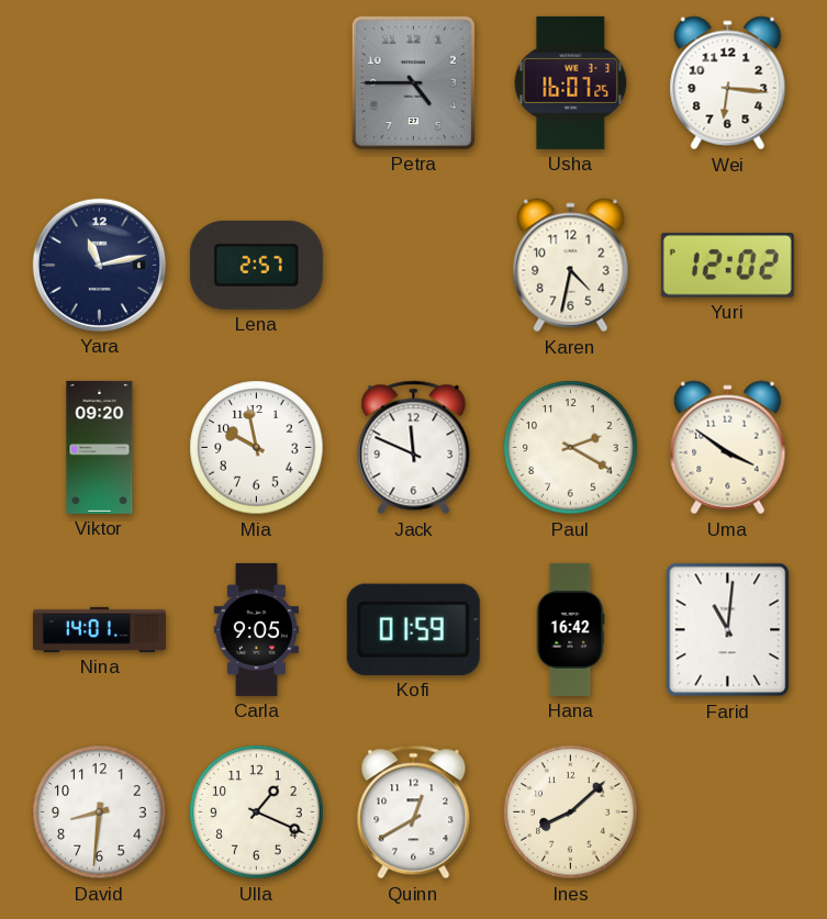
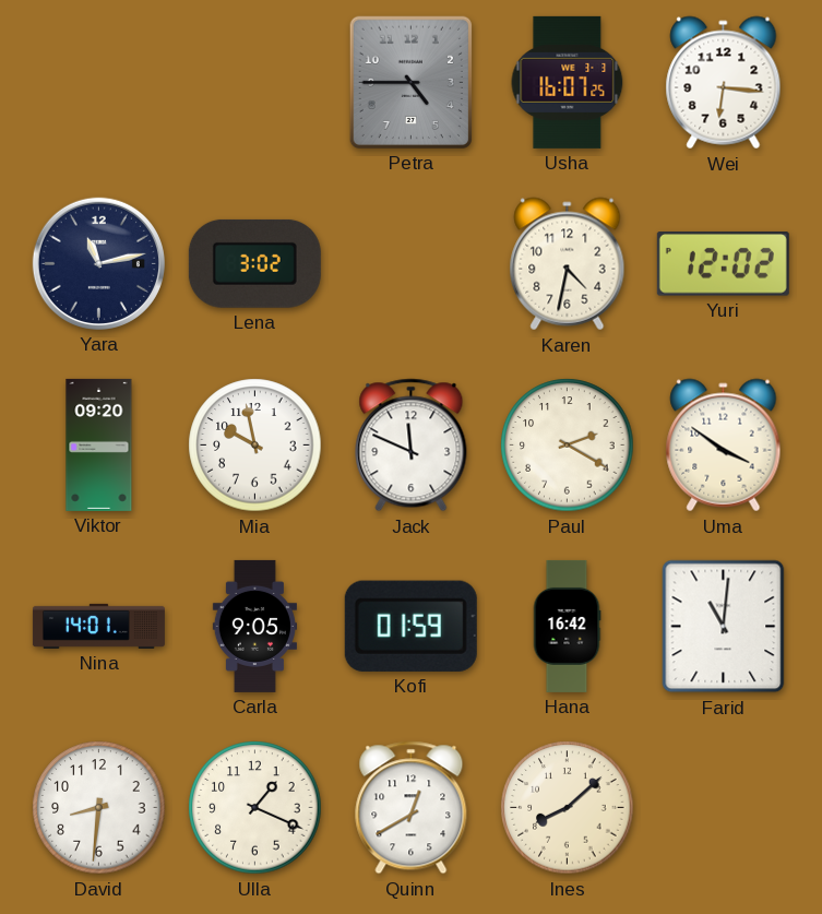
Lena: 2:57 -> 3:02 (254, 263)
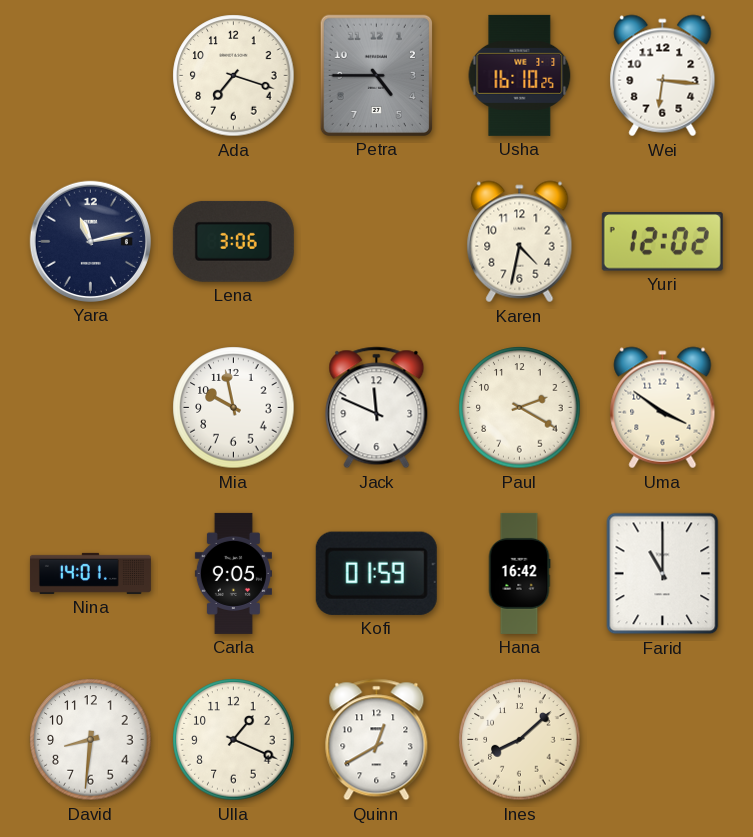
Ada: none -> 7:18 (234, 76)
Usha: 16:07 -> 16:10 (520, 75)
Lena: 3:02 -> 3:06 (233, 241)
Viktor: 09:20 -> none (99, 444)
Farid: 11:01 -> 11:00 (663, 574)
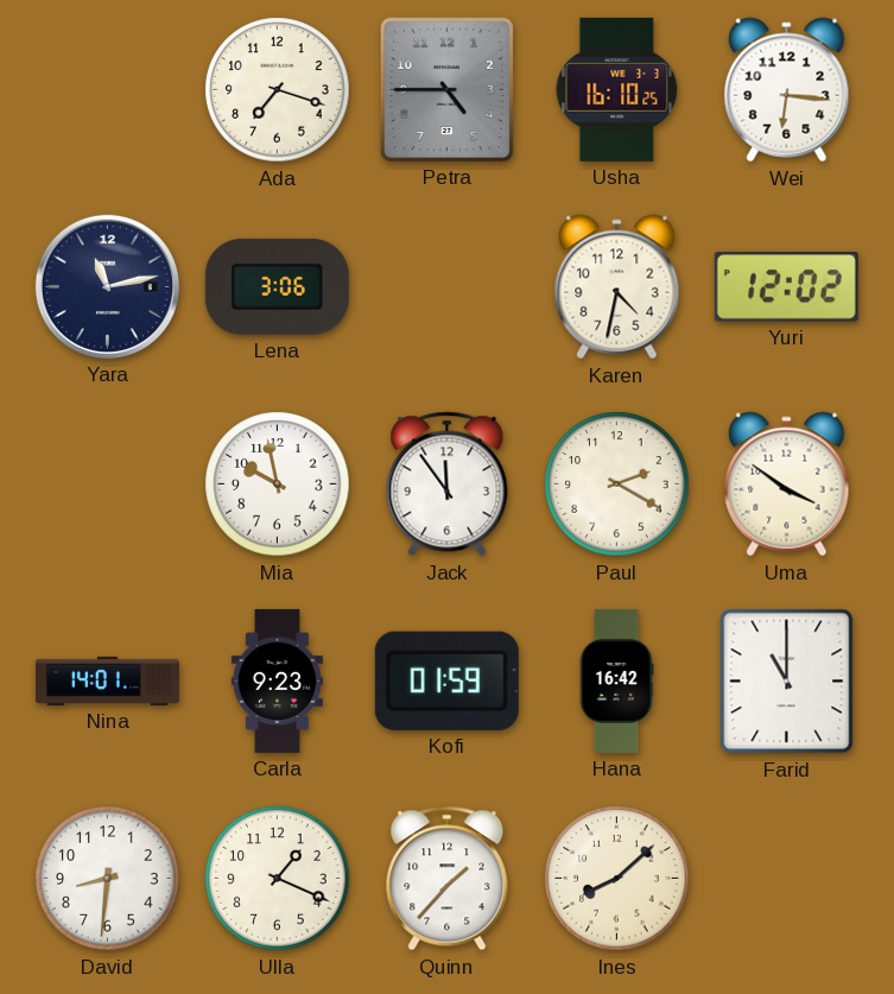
Jack: 11:49 -> 11:54 (448, 485)
Carla: 9:05 -> 9:23 (277, 680)
Quinn: 12:40 -> 1:37 (448, 879)
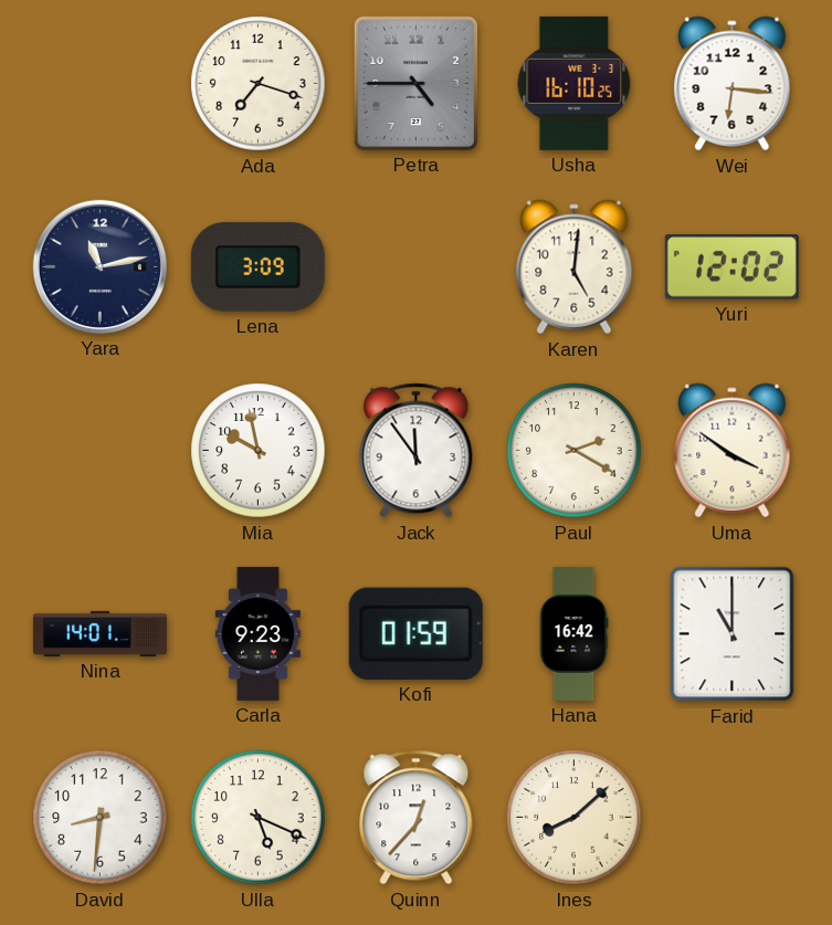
Lena: 3:06 -> 3:09 (257, 266)
Karen: 4:32 -> 5:01 (575, 267)
Ulla: 1:19 -> 5:19 (259, 818)
Quinn: 1:37 -> 12:37 (417, 818)
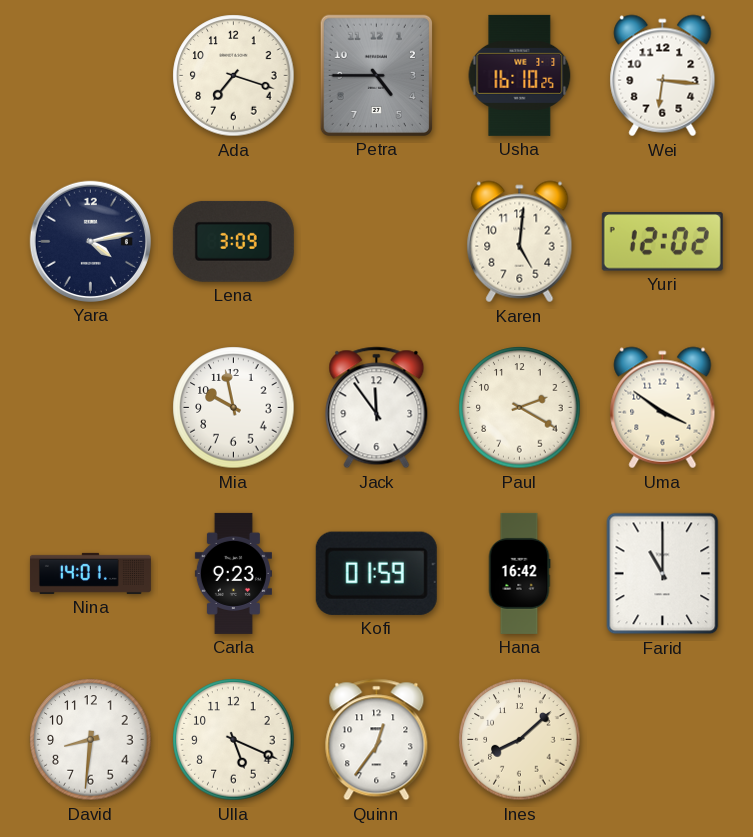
Yara: 11:13 -> 4:13 (90, 241)
Quinn: 12:37 -> 12:36 (377, 740)
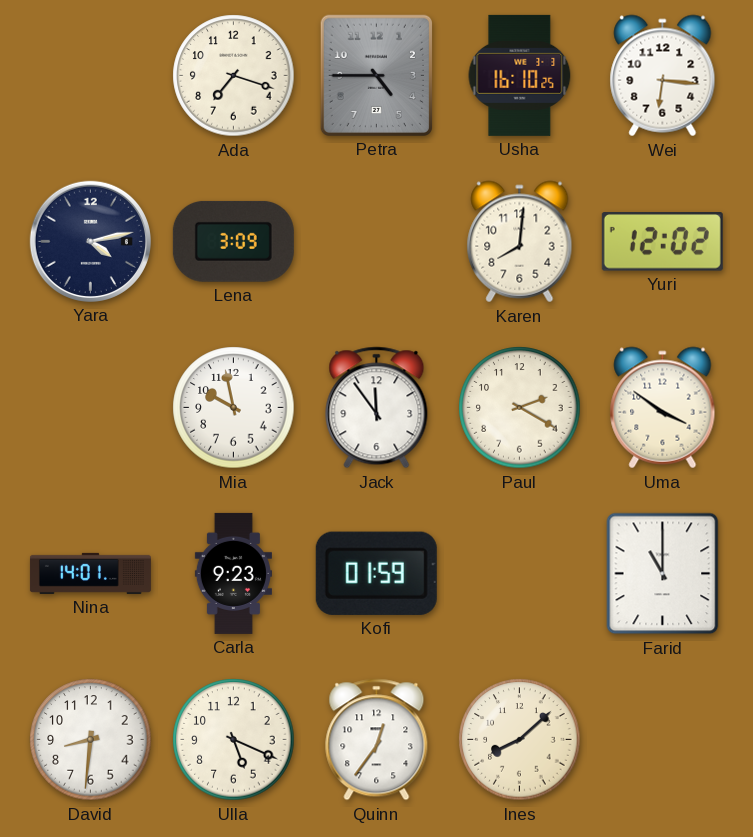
Karen: 5:01 -> 8:01 (520, 242)
Hana: 16:42 -> none (519, 573)
